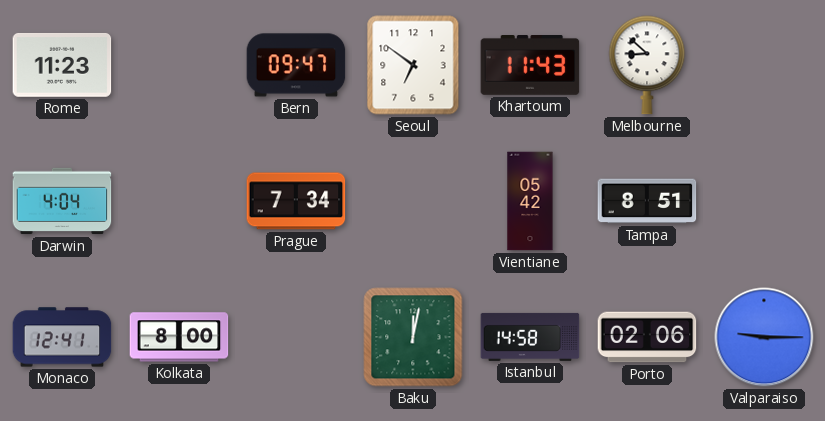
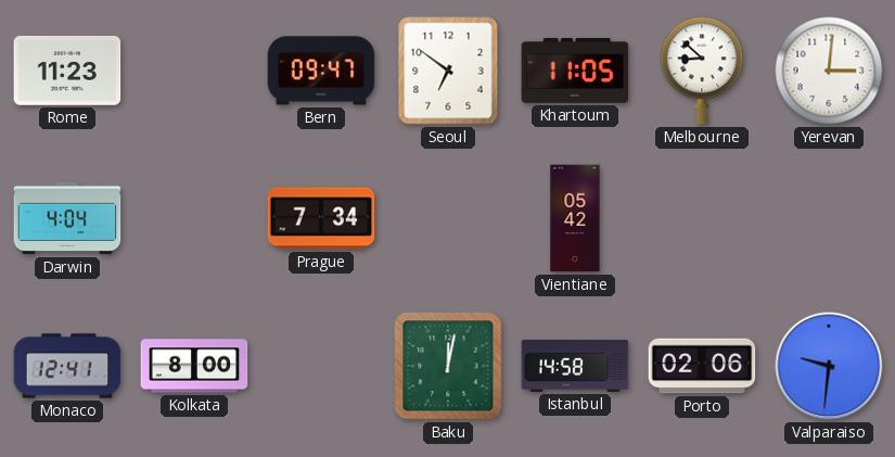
Khartoum: 11:43 -> 11:05 (575, 72)
Yerevan: none -> 3:01 (829, 71)
Tampa: 8:51 -> none (647, 201)
Valparaiso: 9:15 -> 9:31 (829, 366)
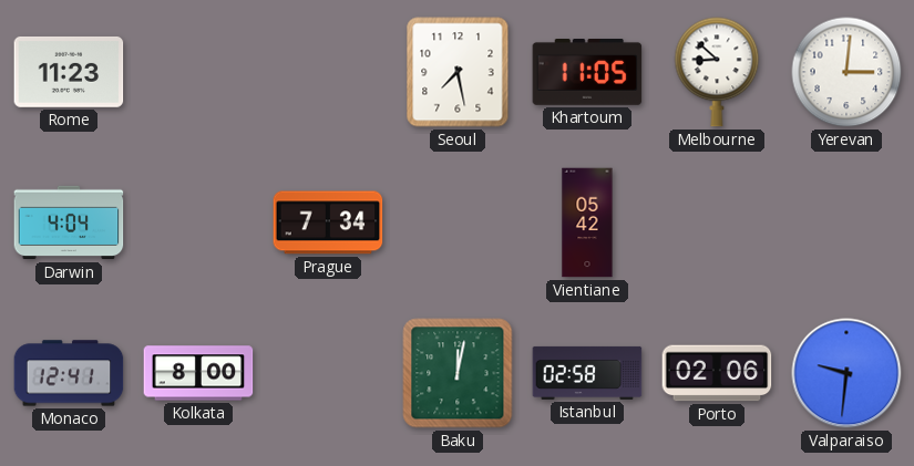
Bern: 09:47 -> none (321, 71)
Seoul: 6:51 -> 7:28 (458, 72)
Istanbul: 14:58 -> 02:58 (587, 373)
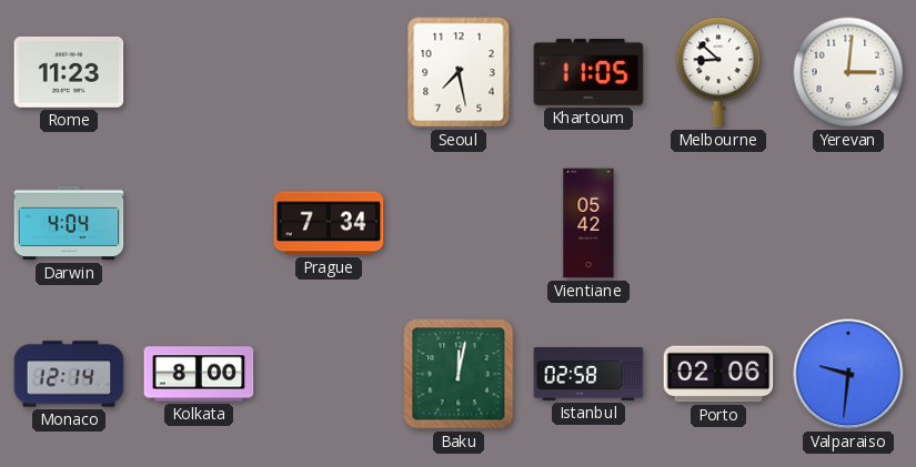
Monaco: 12:41 -> 12:14 (69, 374)
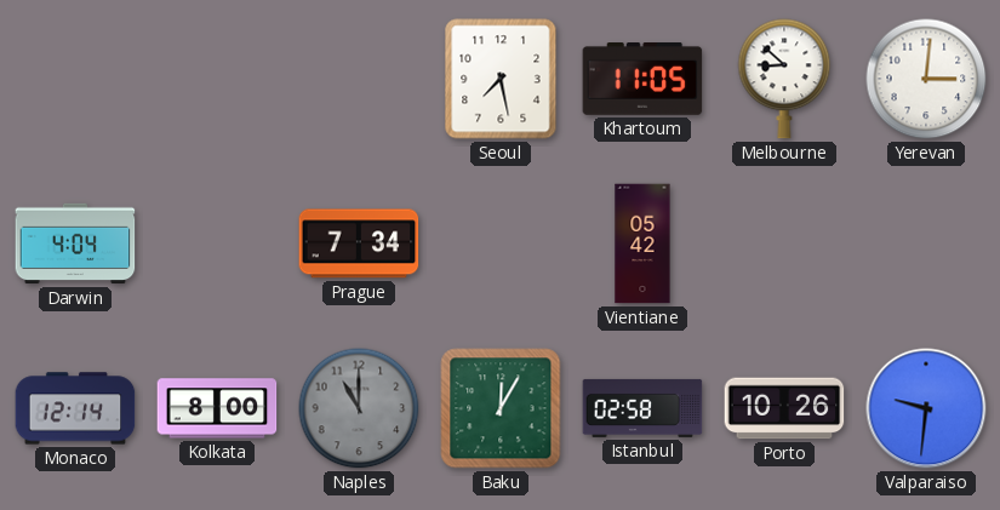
Rome: 11:23 -> none (69, 72)
Naples: none -> 11:00 (359, 408)
Baku: 12:02 -> 12:05 (501, 408)
Porto: 02:06 -> 10:26 (784, 408)
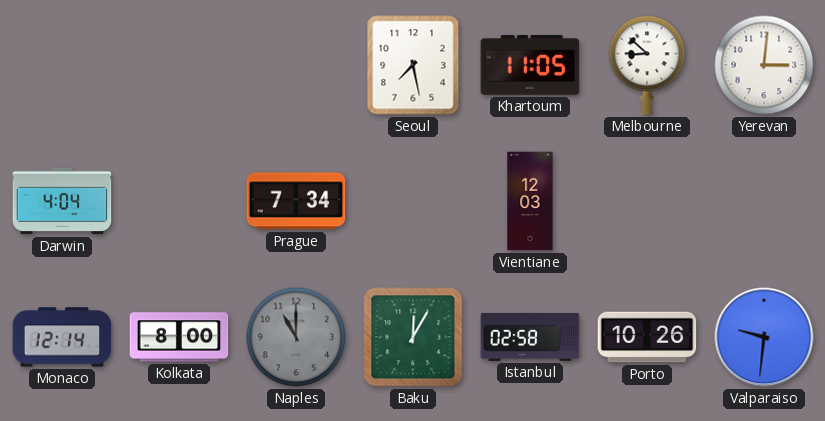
Vientiane: 05:42 -> 12:03 (530, 201)
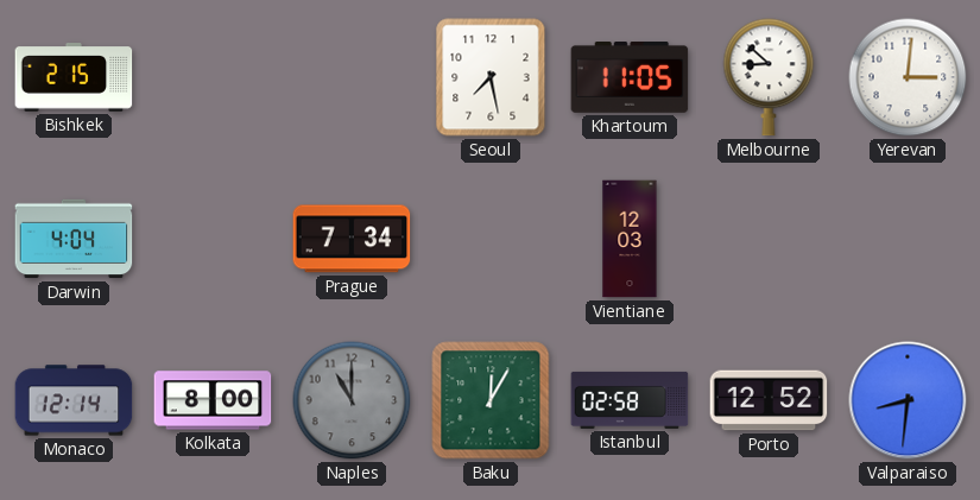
Bishkek: none -> 2:15 (74, 78)
Porto: 10:26 -> 12:52 (769, 400)
Valparaiso: 9:31 -> 8:31 (908, 400)
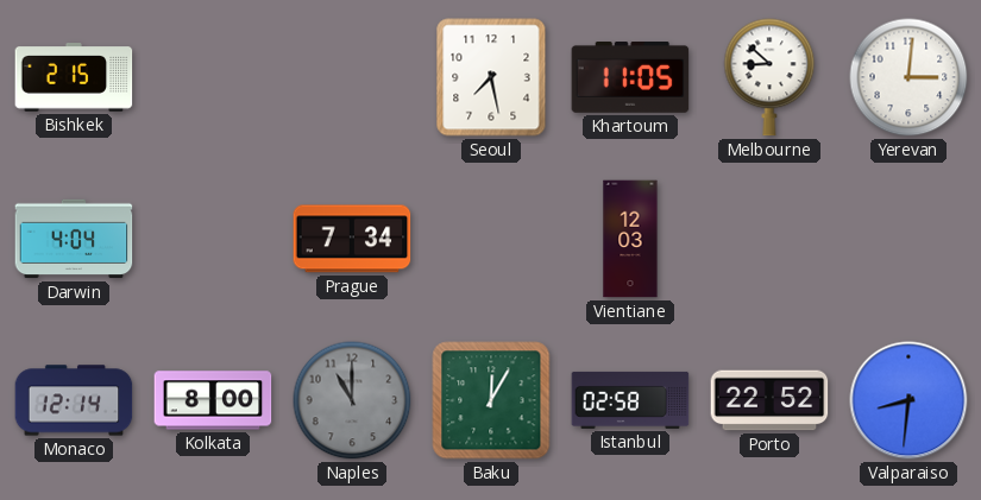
Porto: 12:52 -> 22:52 (769, 400)
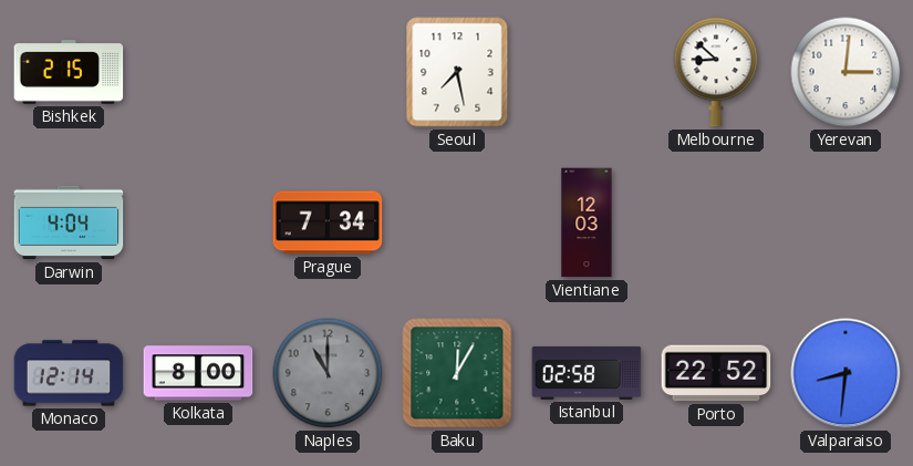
Khartoum: 11:05 -> none (630, 78)
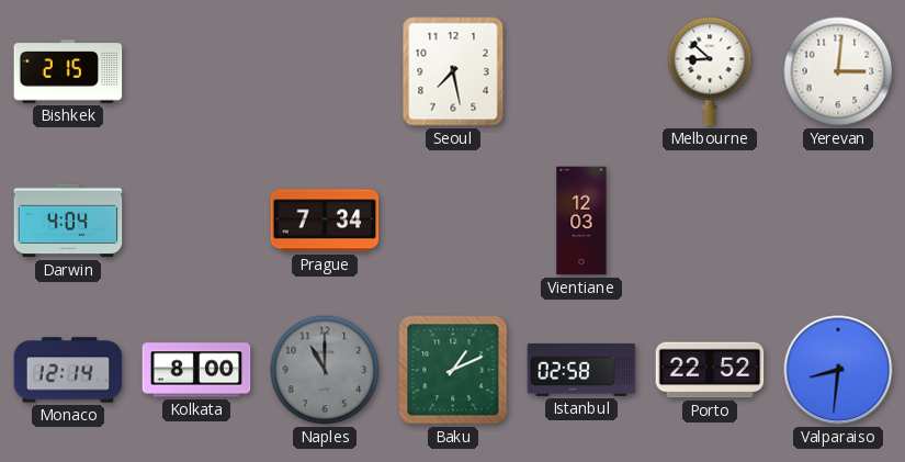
Baku: 12:05 -> 1:11 (453, 370)
